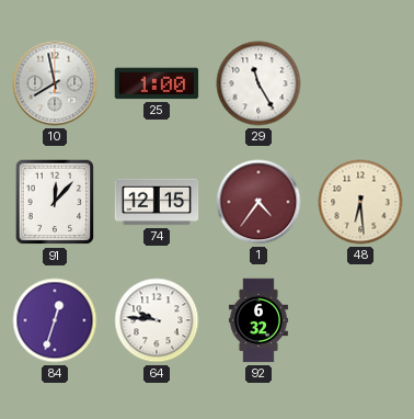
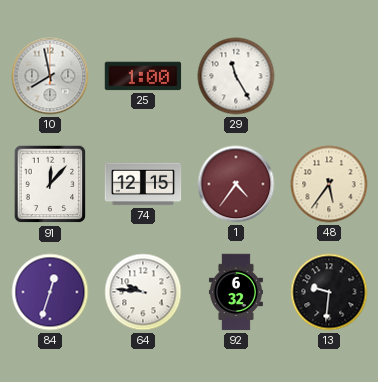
48: 6:29 -> 5:36 (329, 184)
13: none -> 9:31 (329, 292)
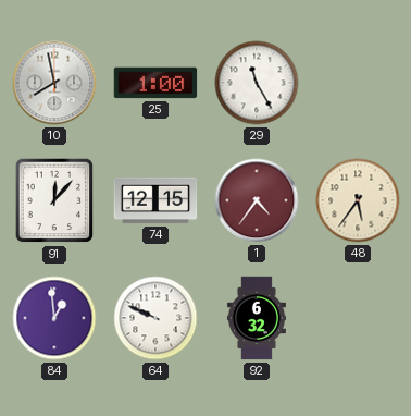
84: 12:33 -> 12:59 (54, 318)
64: 9:46 -> 9:49 (155, 318)
13: 9:31 -> none (329, 292)
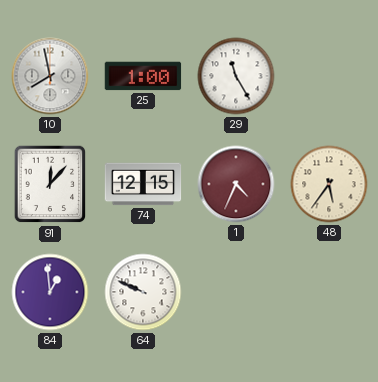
1: 4:36 -> 4:34 (236, 184)
92: 6:32 -> none (257, 318)
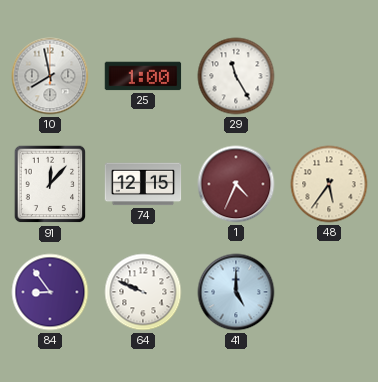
84: 12:59 -> 8:54 (50, 292)
41: none -> 5:00 (236, 292)
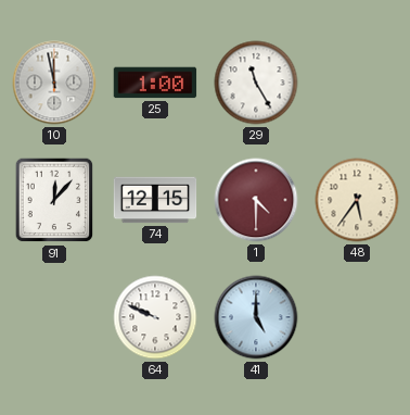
10: 7:58 -> 11:58 (54, 83)
1: 4:34 -> 4:30 (256, 200)
84: 8:54 -> none (50, 292)
